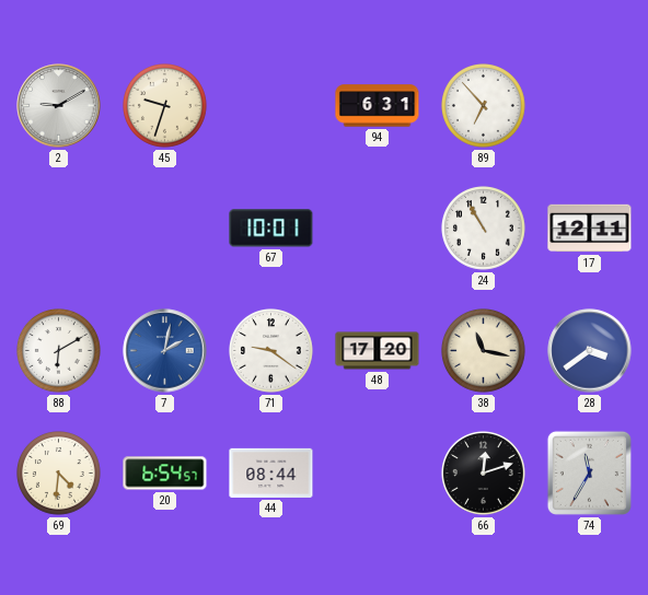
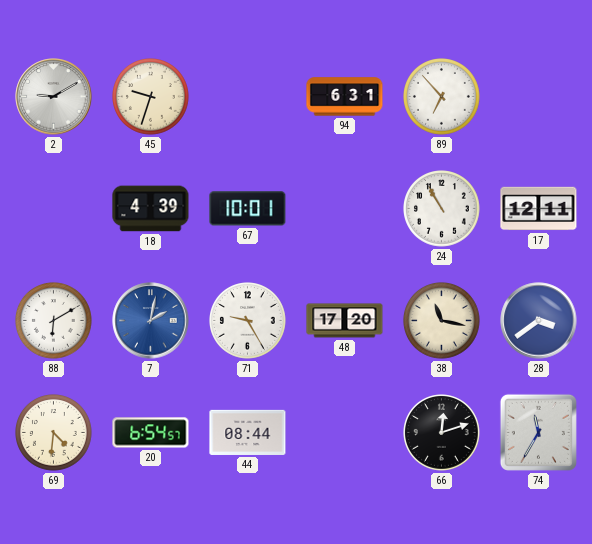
18: none -> 4:39 (151, 209)
71: 9:21 -> 9:25 (248, 321)
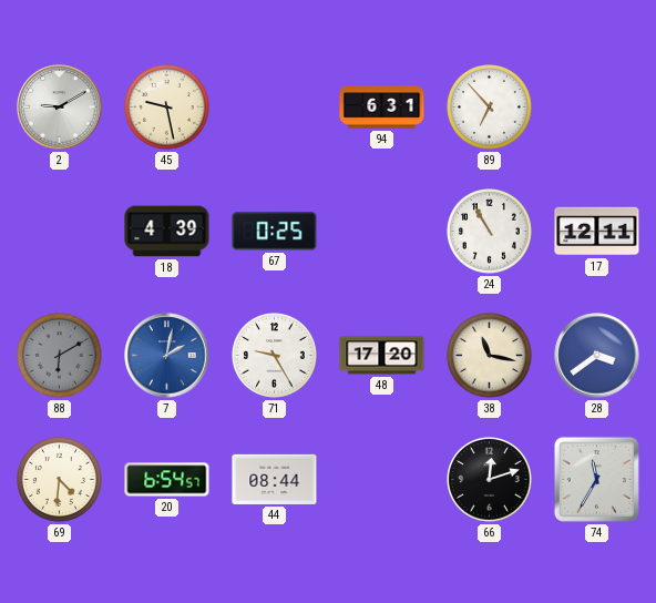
45: 9:33 -> 9:28 (167, 108)
67: 10:01 -> 0:25 (275, 232)
88 dial: white -> grey (60, 356)
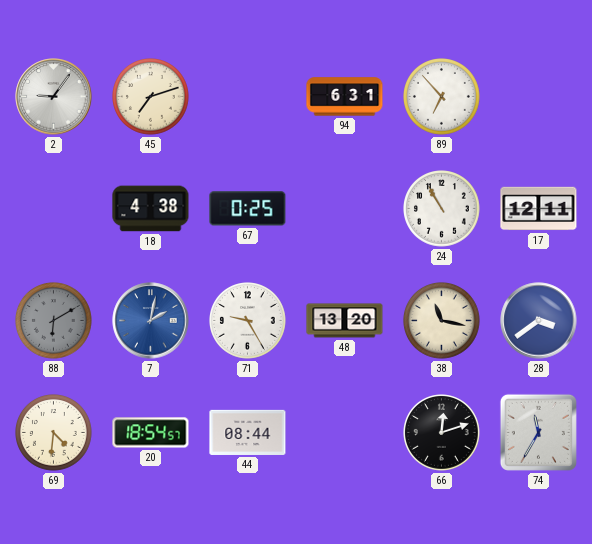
2: 9:10 -> 9:06 (54, 97)
45: 9:28 -> 7:12 (151, 97)
18: 4:39 -> 4:38 (151, 209)
48: 17:20 -> 13:20 (345, 321)
20: 6:54 -> 18:54 (151, 433)
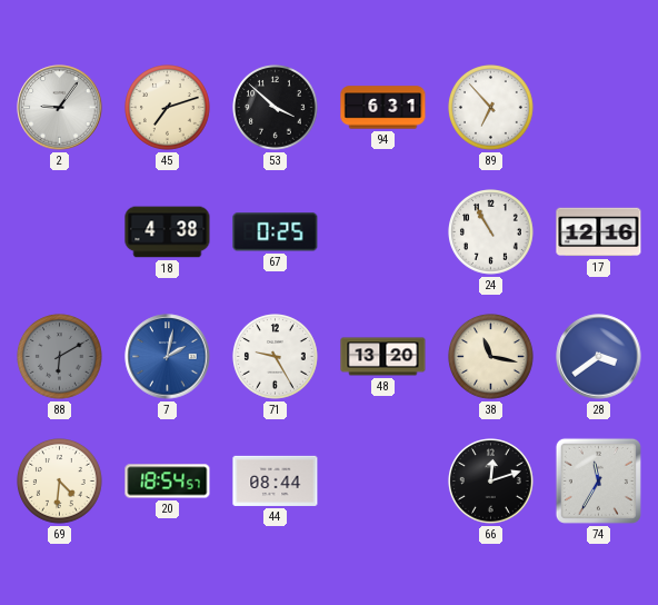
53: none -> 3:52 (276, 108)
17: 12:11 -> 12:16 (599, 232)
